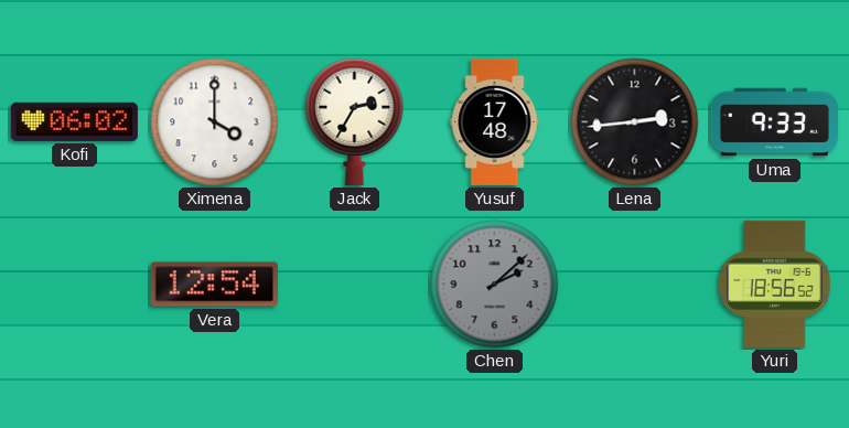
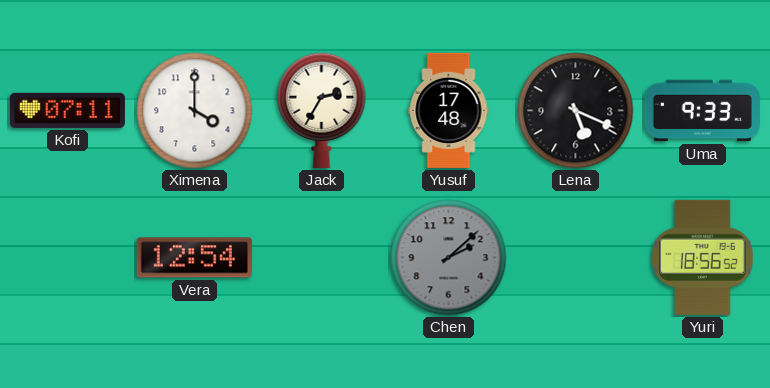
Kofi: 06:02 -> 07:11 (67, 110)
Lena: 2:44 -> 5:19 (576, 111)
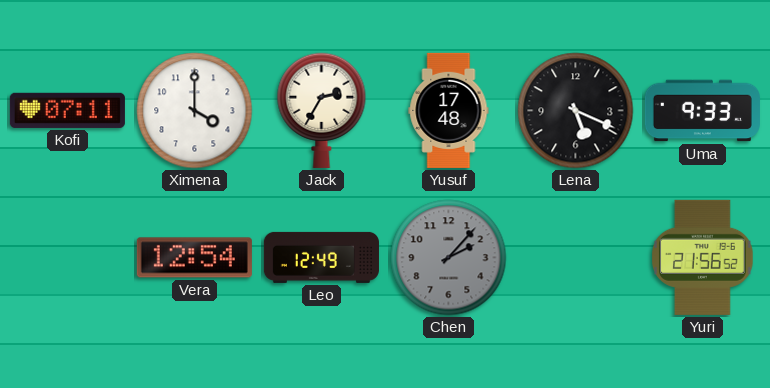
Leo: none -> 12:49 (321, 257)
Chen: 2:08 -> 2:07 (449, 258)
Yuri: 18:56 -> 21:56 (703, 257)
